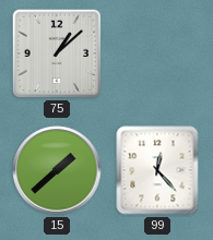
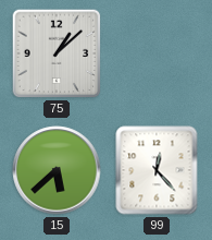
15: 1:38 -> 5:38 (57, 170)
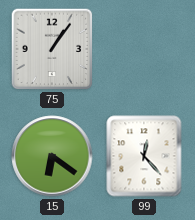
75: 1:08 -> 1:06 (52, 49)
15: 5:38 -> 6:21 (52, 156)
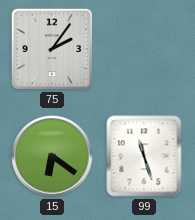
75: 1:06 -> 2:06 (52, 49)
99: 12:23 -> 11:27 (144, 156)
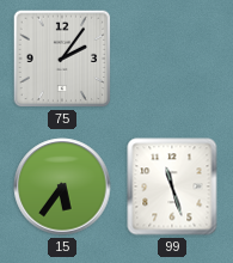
15: 6:21 -> 5:36 (62, 186)
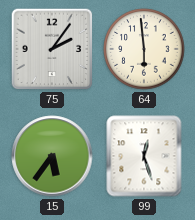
64: none -> 5:59 (144, 49)
99: 11:27 -> 12:27 (144, 156)
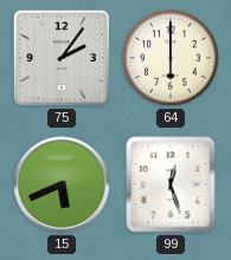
64: 5:59 -> 6:00 (171, 58)
15: 5:36 -> 5:41 (62, 184)
